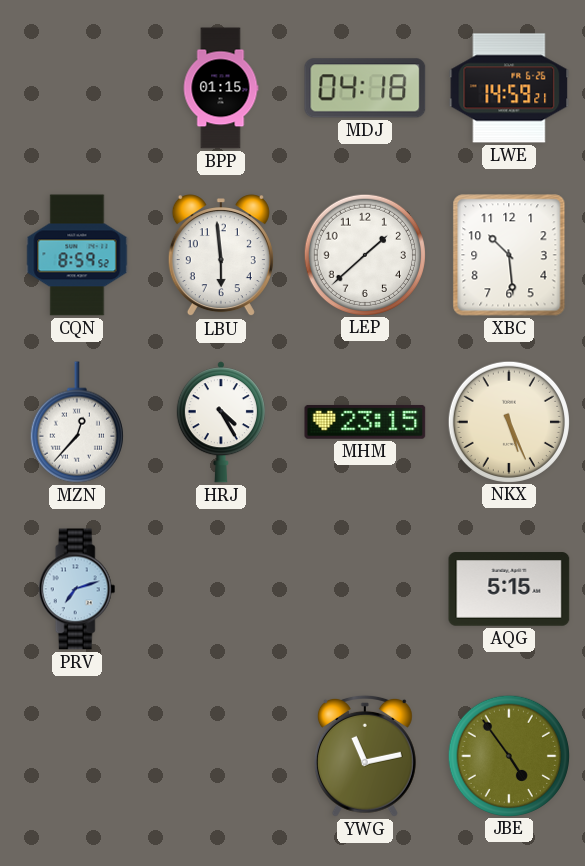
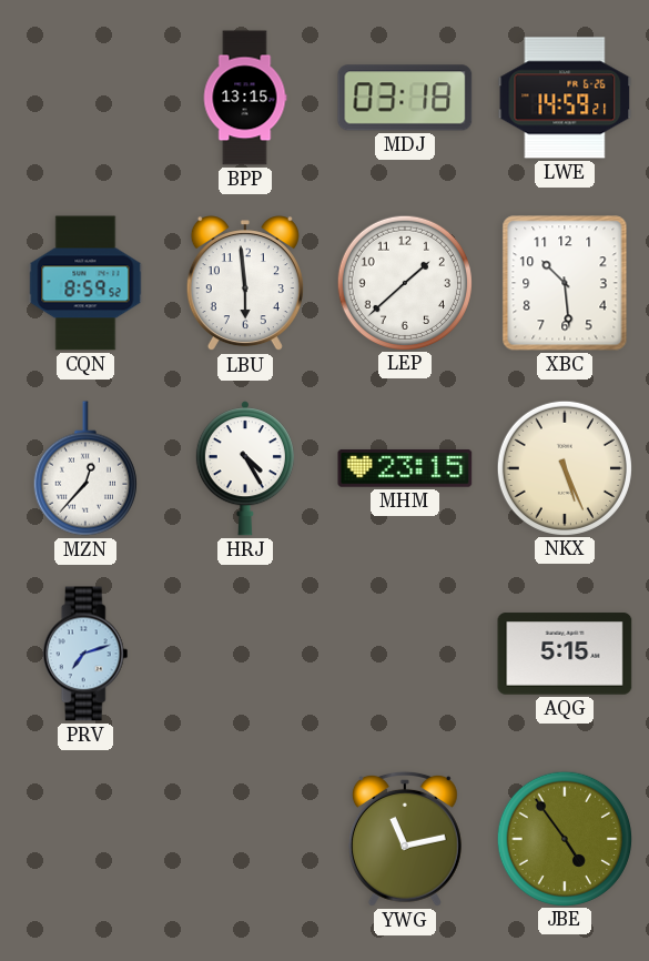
BPP: 01:15 -> 13:15 (245, 98)
MDJ: 04:18 -> 03:18 (405, 98)
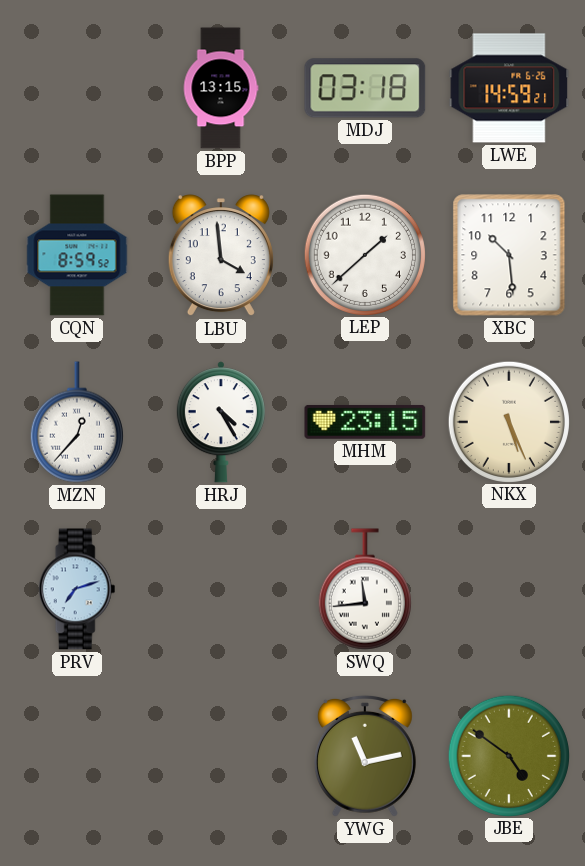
LBU: 5:59 -> 3:59 (221, 256)
SWQ: none -> 11:44 (365, 589)
AQG: 5:15 -> none (565, 654)
JBE: 4:54 -> 4:51 (508, 755)
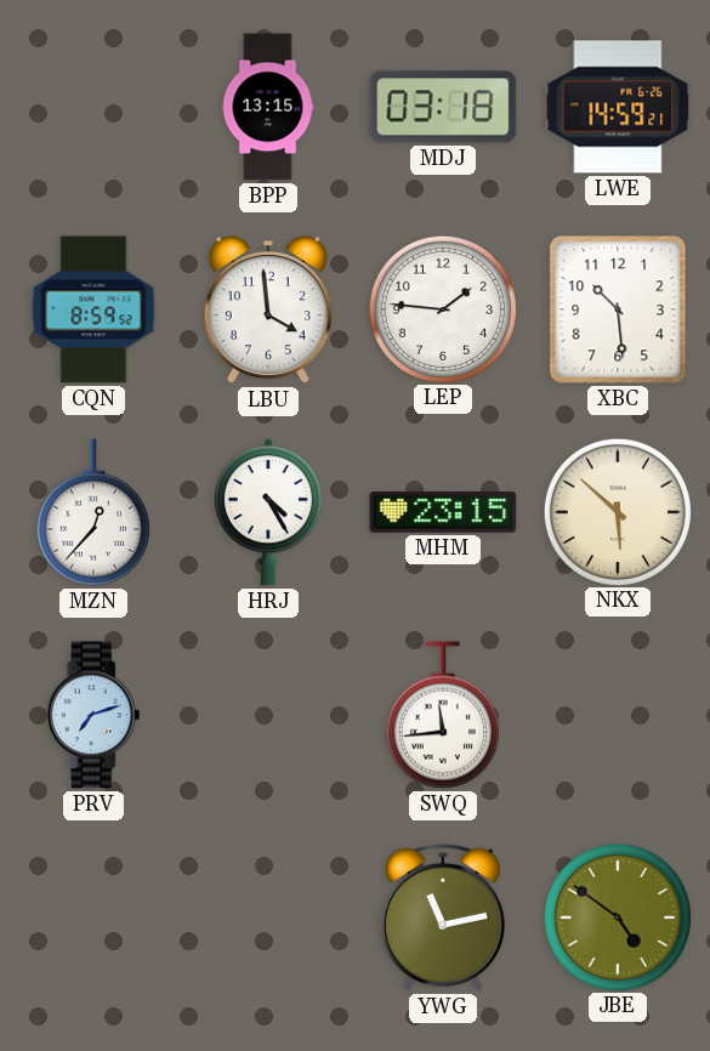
LEP: 1:38 -> 1:46 (442, 308)
NKX: 5:26 -> 5:52 (617, 511)
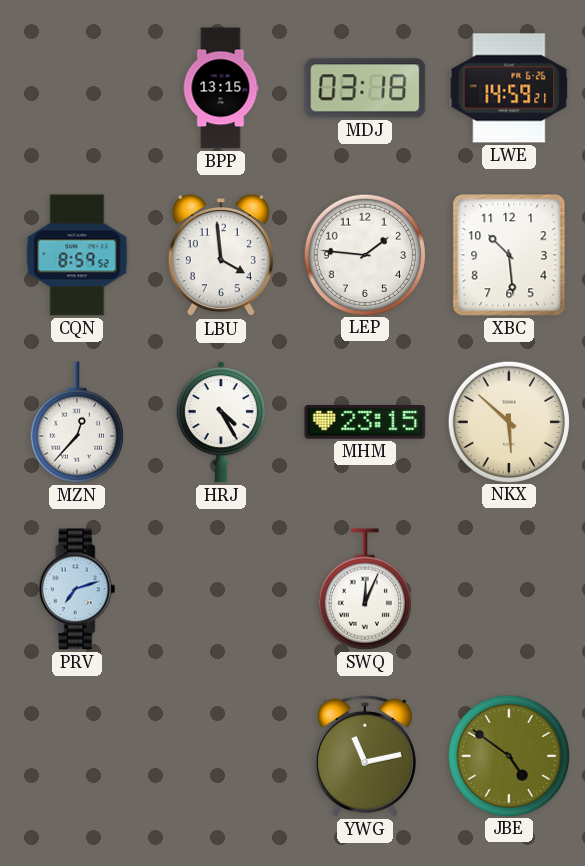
SWQ: 11:44 -> 12:04 (365, 589)
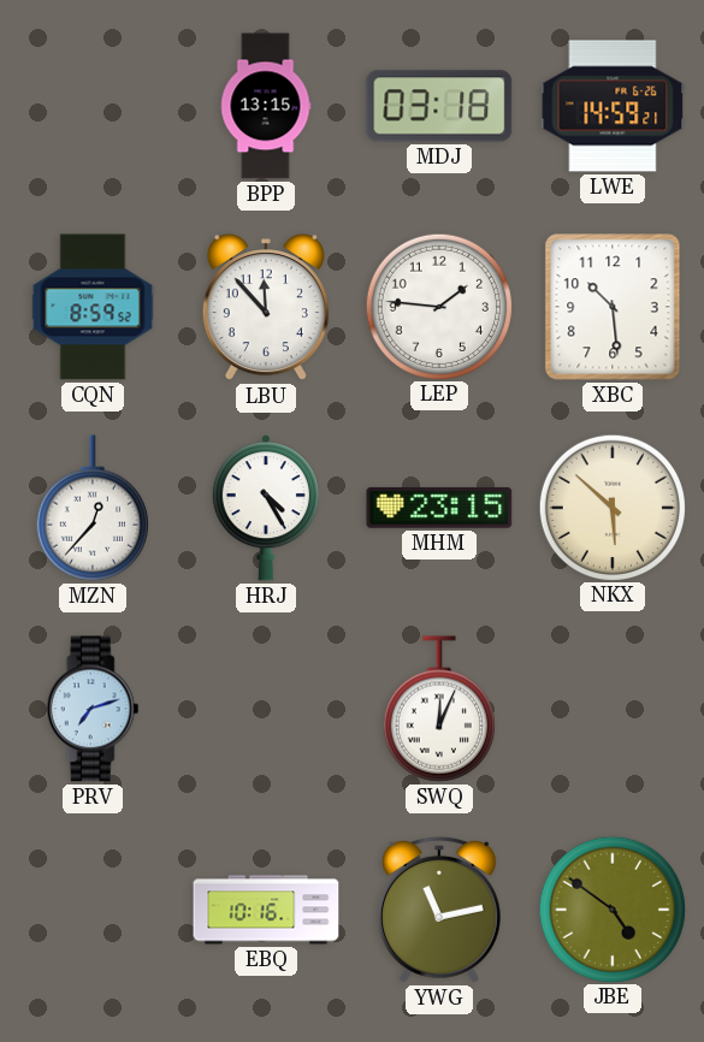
LBU: 3:59 -> 11:53 (266, 308)
EBQ: none -> 10:16 (266, 910)
